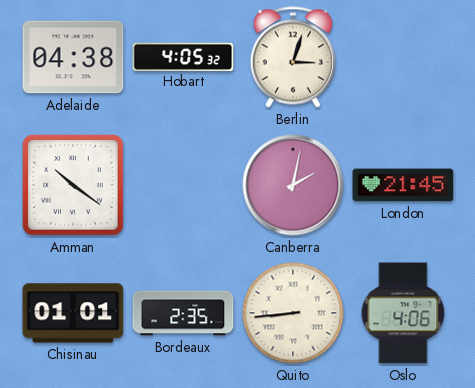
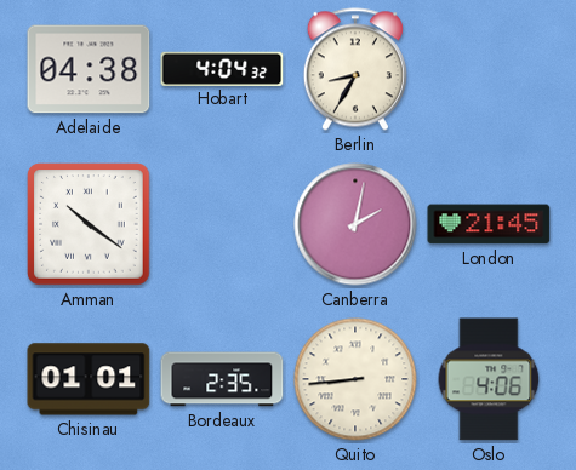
Hobart: 4:05 -> 4:04 (222, 68)
Berlin: 3:03 -> 8:35 (355, 69)
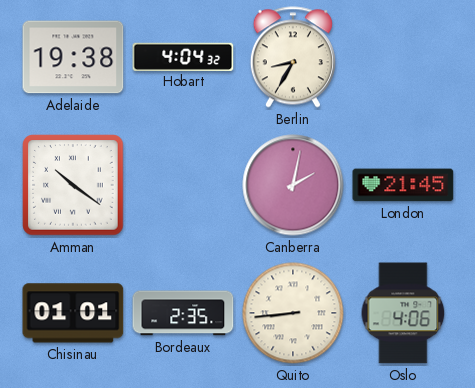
Adelaide: 04:38 -> 19:38 (73, 57)
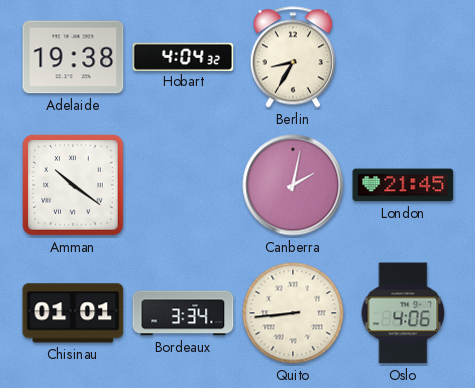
Bordeaux: 2:35 -> 3:34 (183, 313)
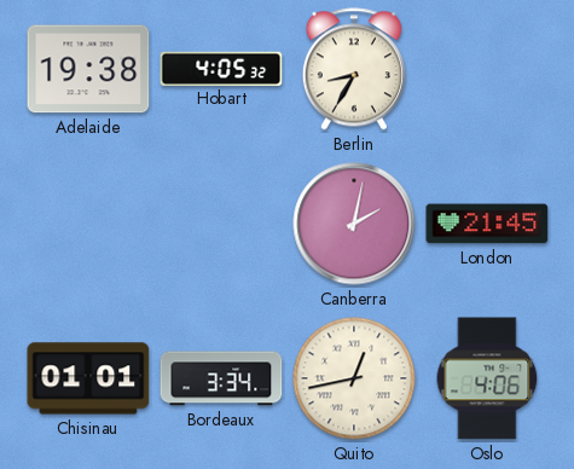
Hobart: 4:04 -> 4:05 (221, 68)
Amman: 10:21 -> none (73, 185)
Quito: 8:44 -> 12:43 (354, 378)
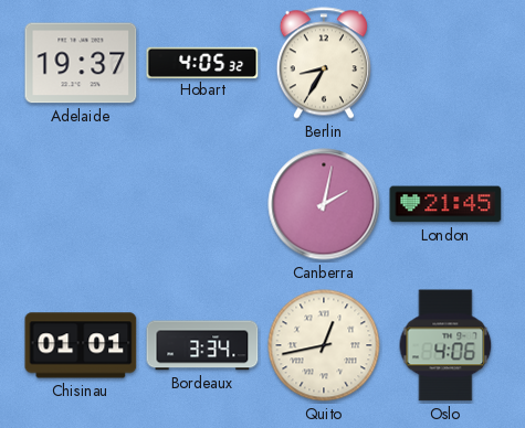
Adelaide: 19:38 -> 19:37 (81, 63)
